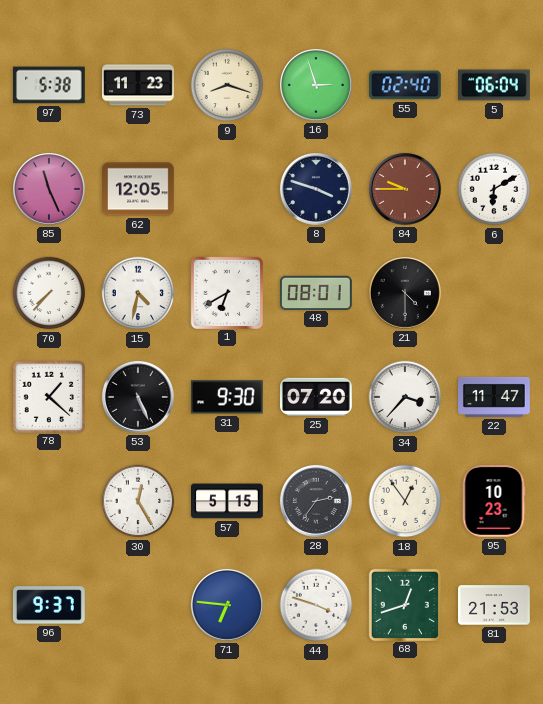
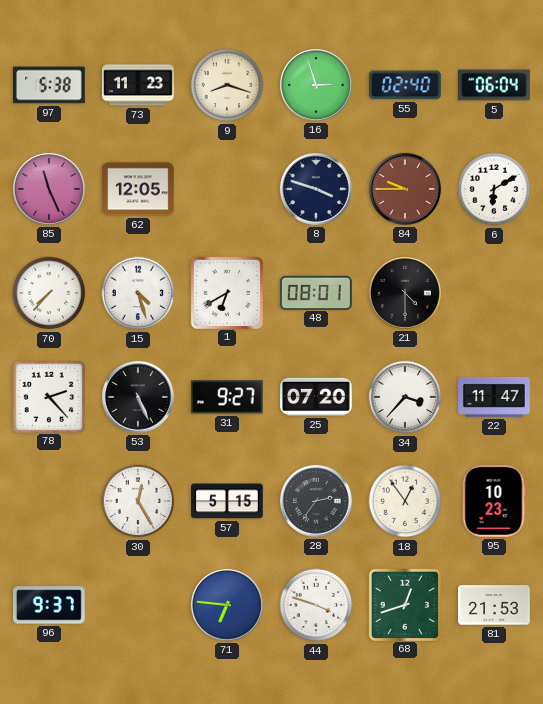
15: 4:32 -> 4:27 (138, 293)
78: 1:22 -> 2:23 (48, 396)
31: 9:30 -> 9:27 (227, 397)
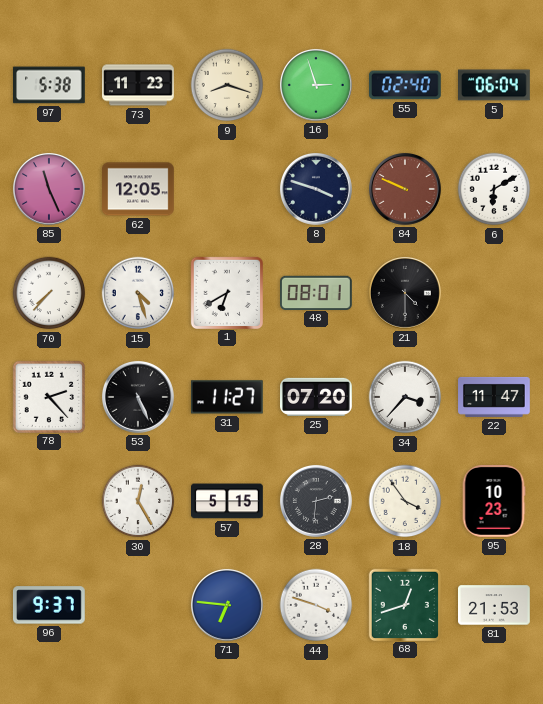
84: 9:45 -> 9:49 (405, 189)
31: 9:27 -> 11:27 (227, 397)
28: 2:36 -> 2:31 (316, 501)
18: 12:54 -> 3:54 (405, 501)
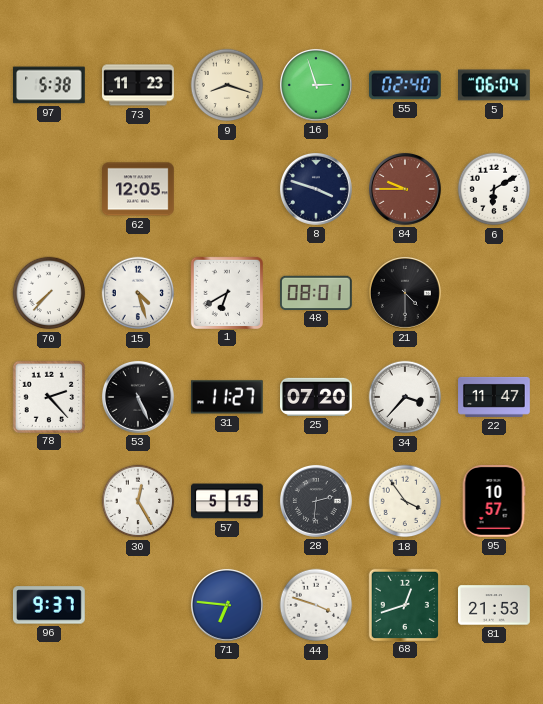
85: 11:26 -> none (49, 189)
84: 9:49 -> 9:45 (405, 189)
95: 10:23 -> 10:57 (494, 502)
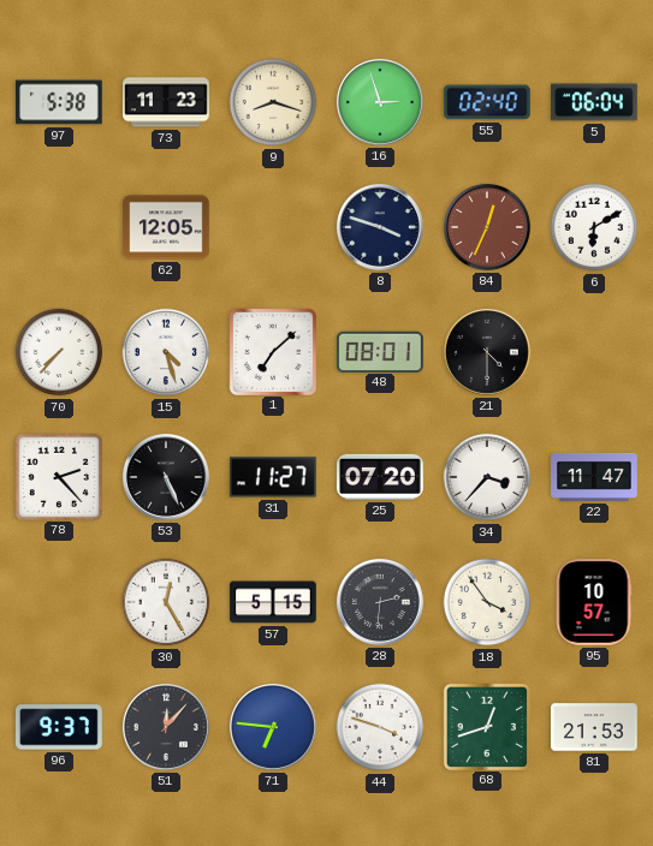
84: 9:45 -> 12:34 (487, 227)
1: 6:40 -> 7:08 (272, 351)
51: none -> 12:07 (166, 727)
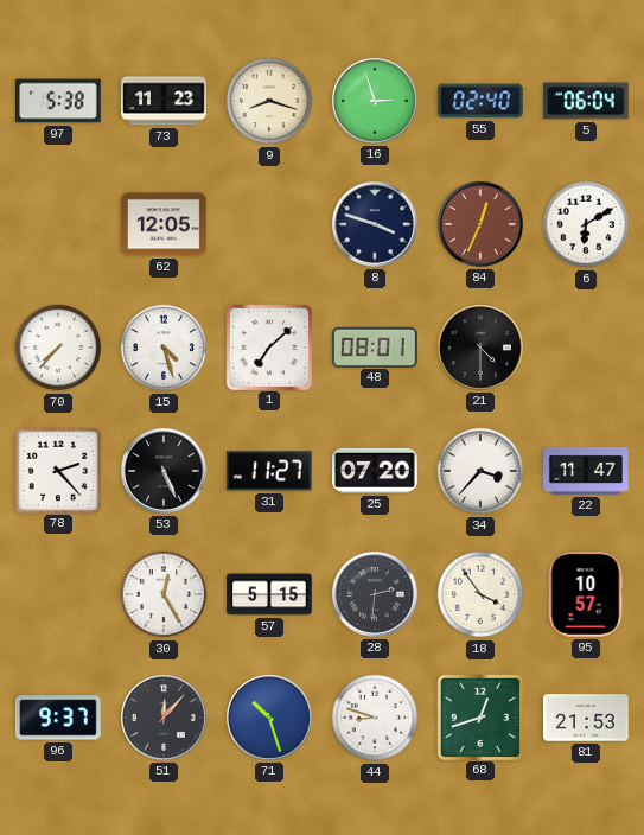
71: 6:46 -> 10:27 (269, 718)
44: 3:48 -> 8:48 (375, 718)
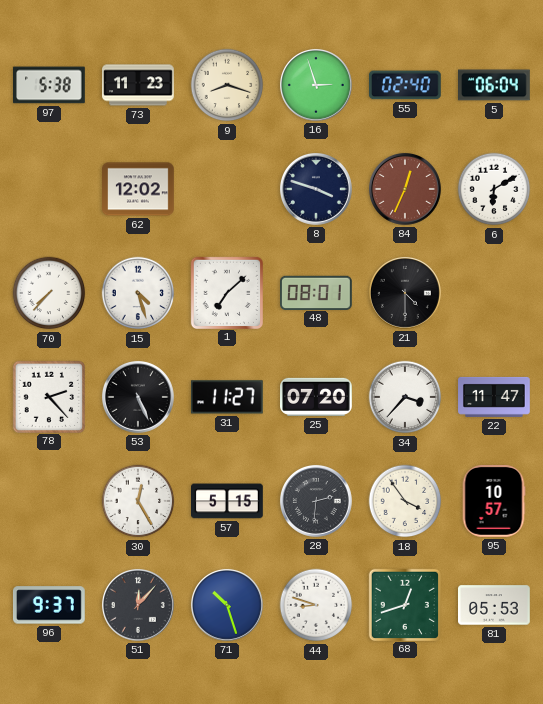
62: 12:05 -> 12:02 (139, 189)
81: 21:53 -> 05:53 (494, 605)
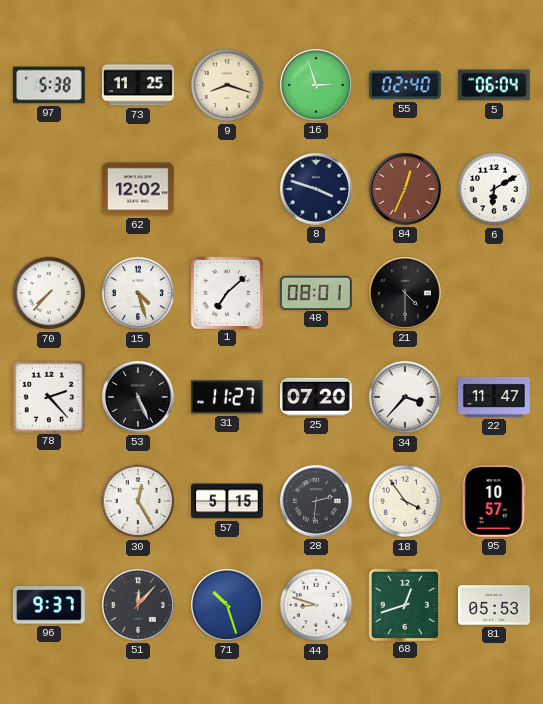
73: 11:23 -> 11:25 (138, 85)
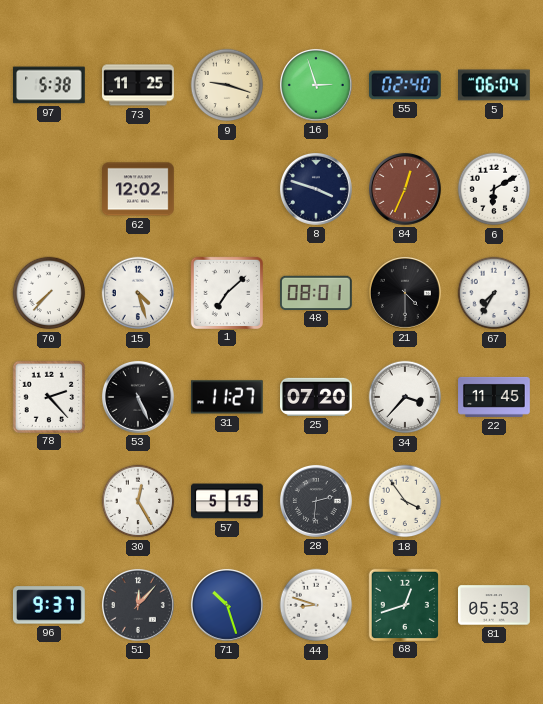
9: 8:18 -> 9:18 (227, 85)
67: none -> 7:35 (494, 293)
22: 11:47 -> 11:45 (494, 397)
95: 10:57 -> none (494, 502)
